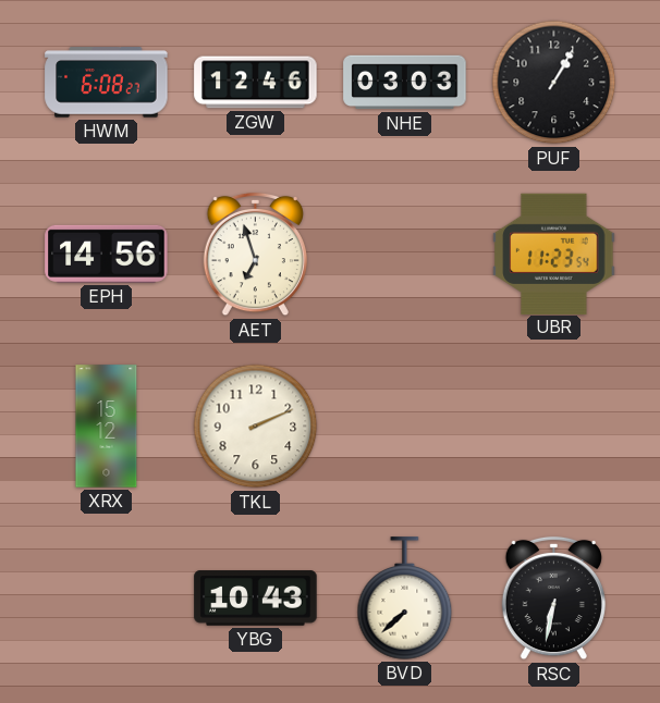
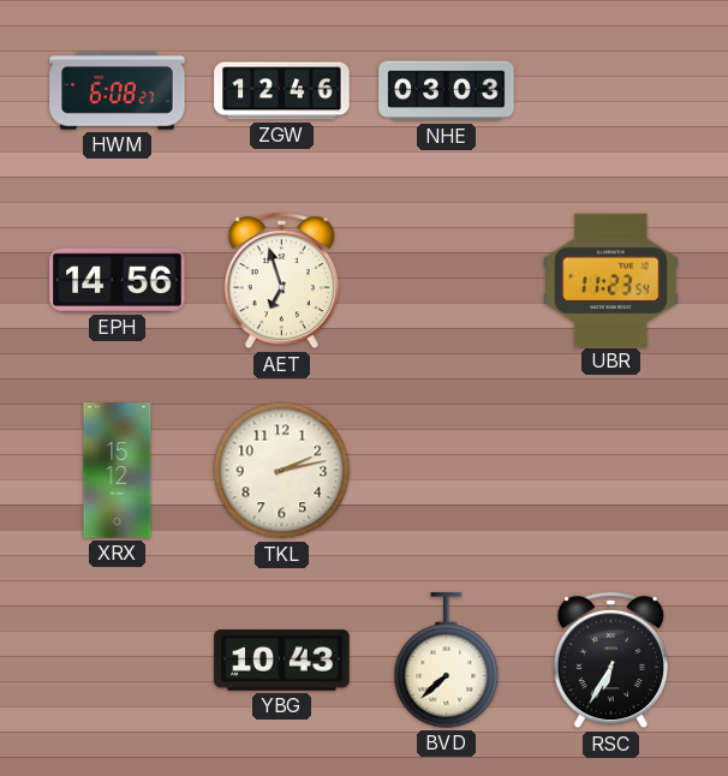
PUF: 1:05 -> none (554, 83)
TKL: 2:11 -> 2:13 (282, 471)
RSC: 6:32 -> 6:35 (610, 661)
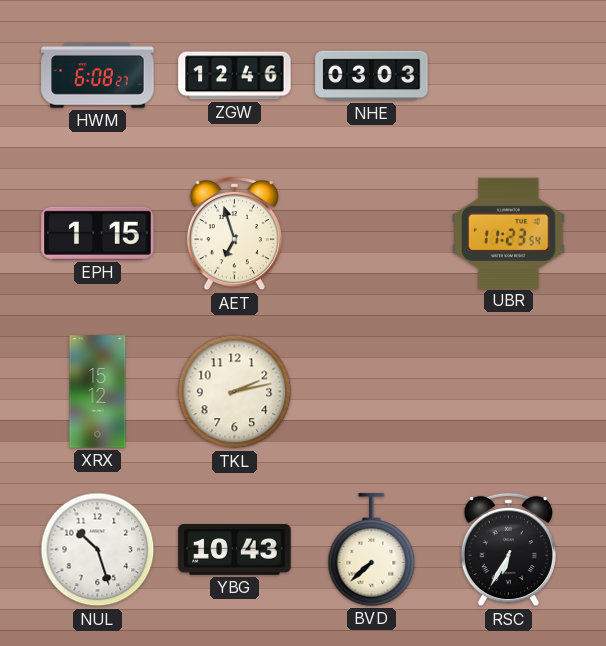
EPH: 14:56 -> 1:15 (98, 233)
NUL: none -> 10:27 (98, 550)
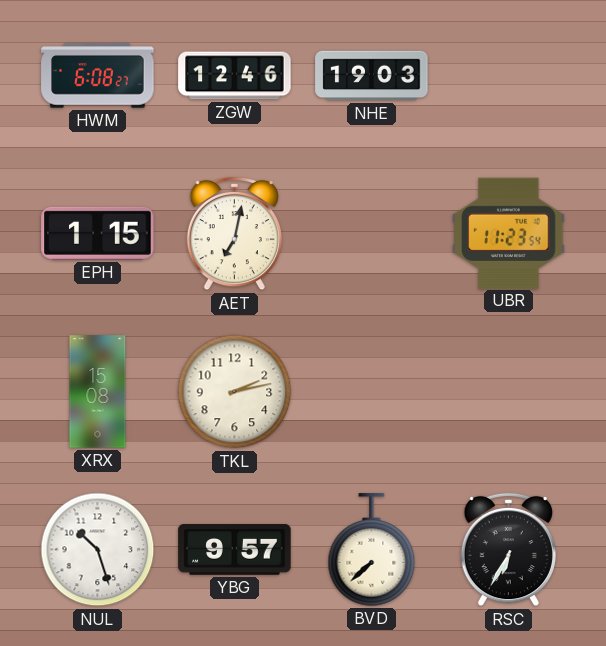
NHE: 03:03 -> 19:03 (372, 76)
AET: 6:57 -> 7:02 (234, 234)
XRX: 15:12 -> 15:08 (98, 392)
YBG: 10:43 -> 9:57 (235, 550)
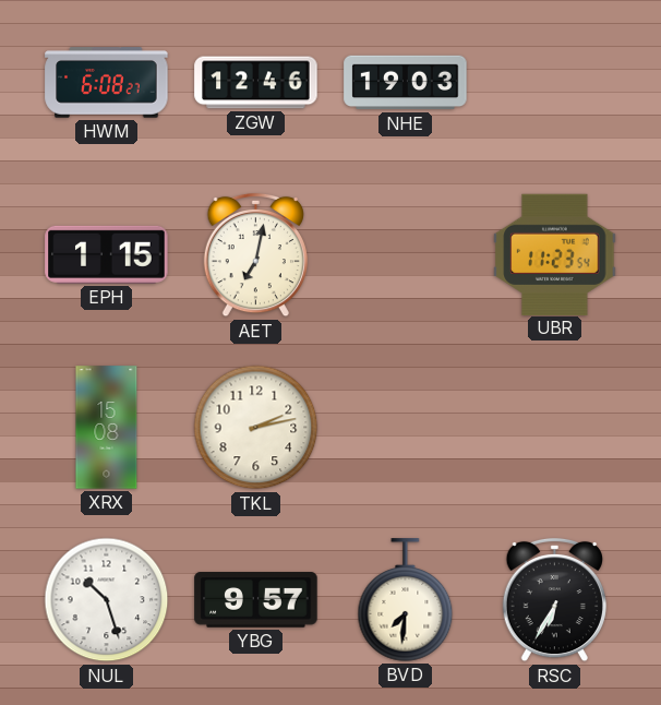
BVD: 7:38 -> 7:31 (406, 600)
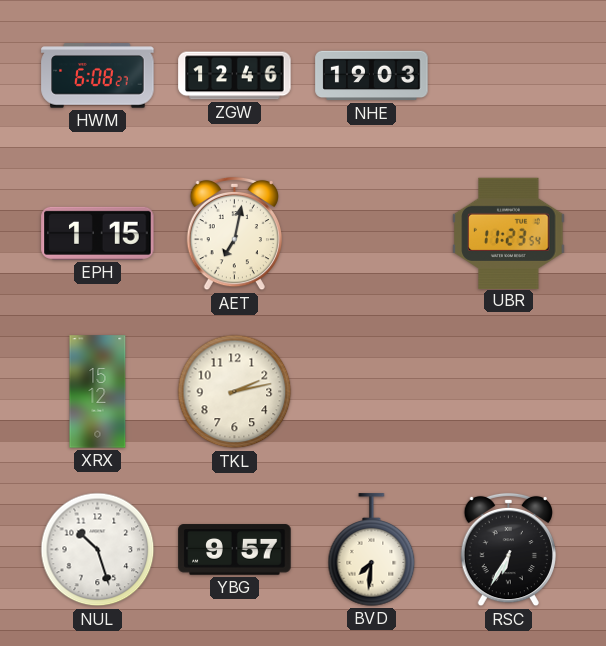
XRX: 15:08 -> 15:12 (98, 392)
